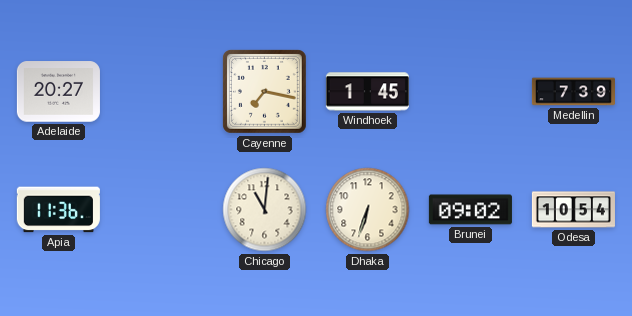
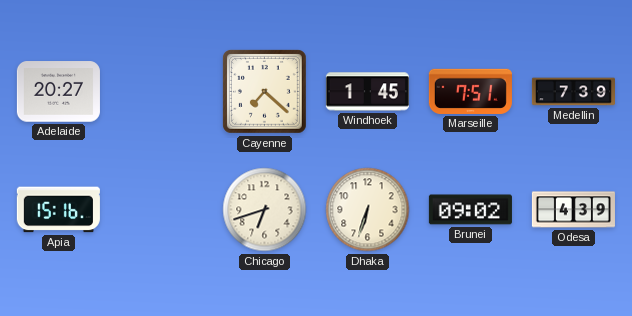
Cayenne: 7:17 -> 7:22 (265, 92)
Marseille: none -> 7:51 (470, 91)
Apia: 11:36 -> 15:16 (58, 210)
Chicago: 11:01 -> 6:42 (265, 210)
Odesa: 10:54 -> 4:39 (573, 210)
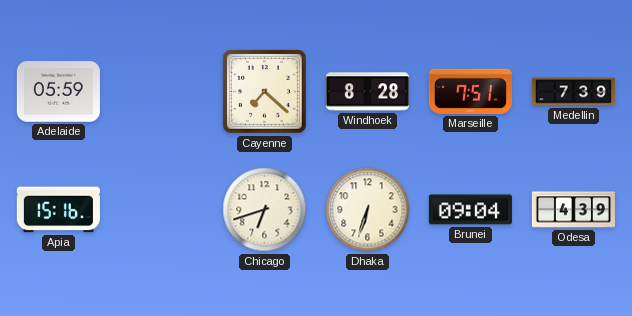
Adelaide: 20:27 -> 05:59 (58, 92)
Windhoek: 1:45 -> 8:28 (367, 92)
Brunei: 09:02 -> 09:04 (470, 210)
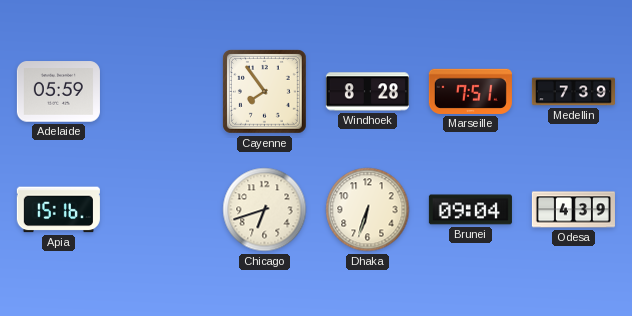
Cayenne: 7:22 -> 7:54 (265, 92)
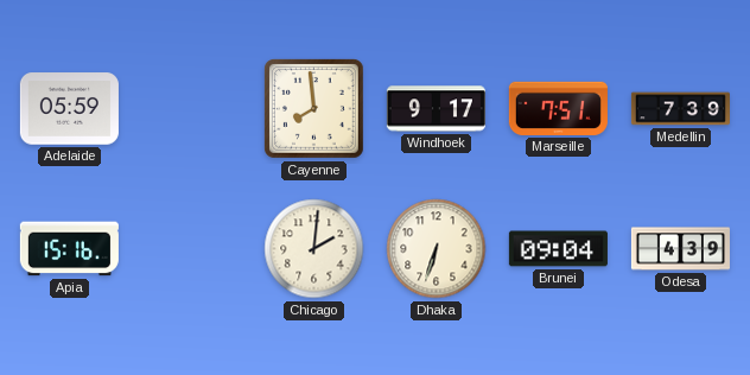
Cayenne: 7:54 -> 7:59 (314, 109)
Windhoek: 8:28 -> 9:17 (436, 109)
Chicago: 6:42 -> 2:01 (314, 249)
